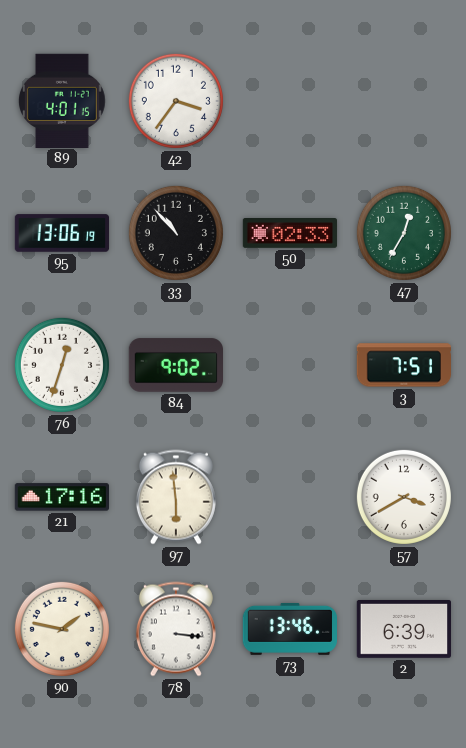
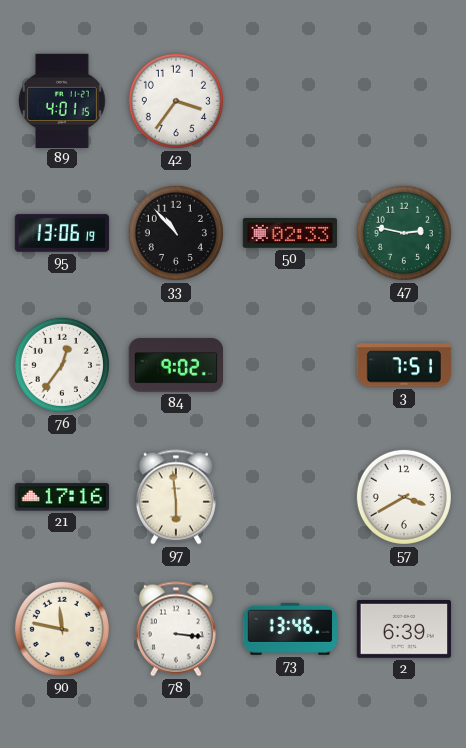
47: 12:35 -> 2:47 (404, 233)
76: 12:33 -> 12:36 (62, 365)
90: 1:47 -> 11:47 (62, 629)
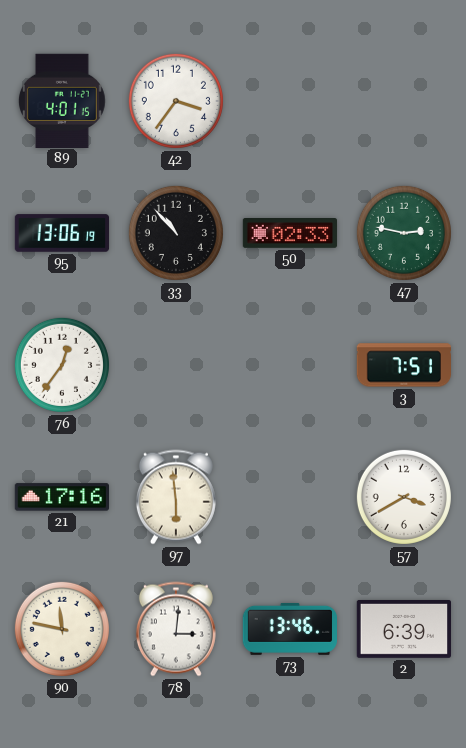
84: 9:02 -> none (175, 365)
78: 3:16 -> 3:01 (176, 629)
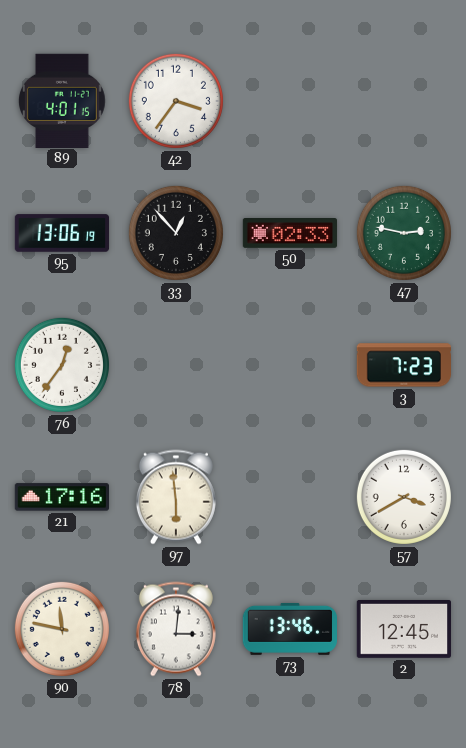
33: 10:53 -> 12:53 (176, 233)
3: 7:51 -> 7:23 (403, 365)
2: 6:39 -> 12:45 (403, 629)
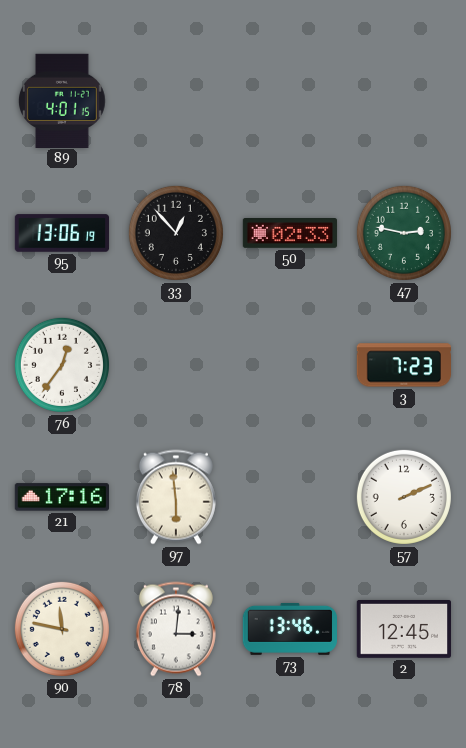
42: 3:36 -> none (176, 101)
57: 3:40 -> 2:11 (404, 497)
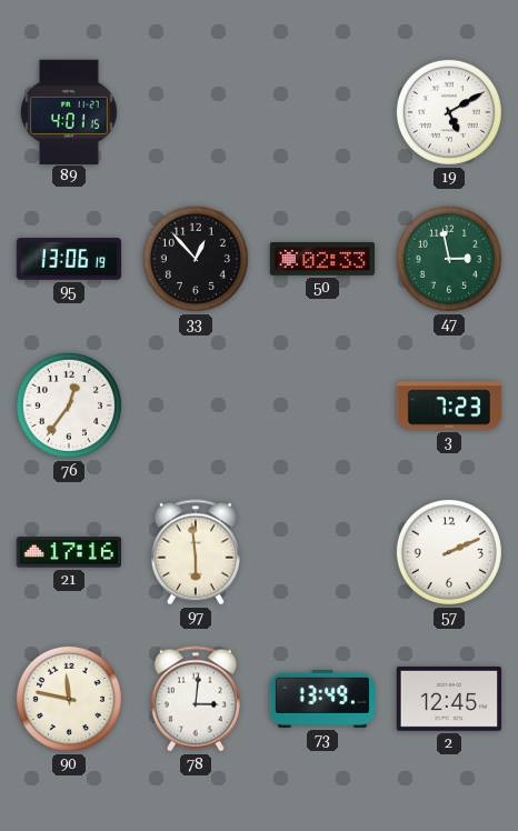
19: none -> 5:10 (449, 112)
47: 2:47 -> 2:58 (449, 259)
73: 13:46 -> 13:49 (321, 699)
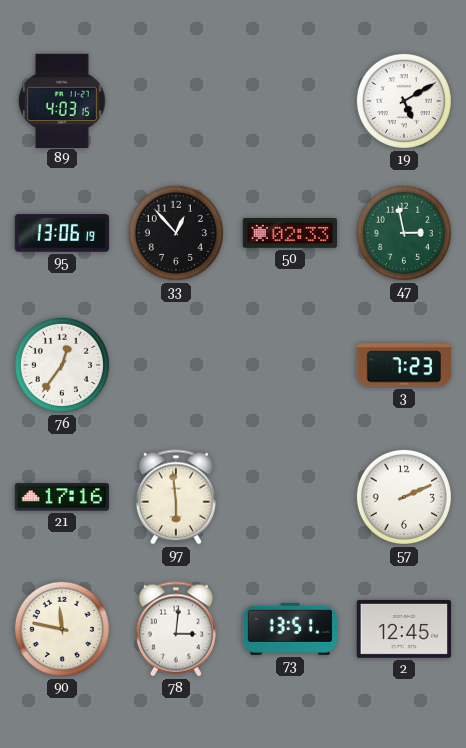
89: 4:01 -> 4:03 (62, 100)
73: 13:49 -> 13:51 (289, 629)
